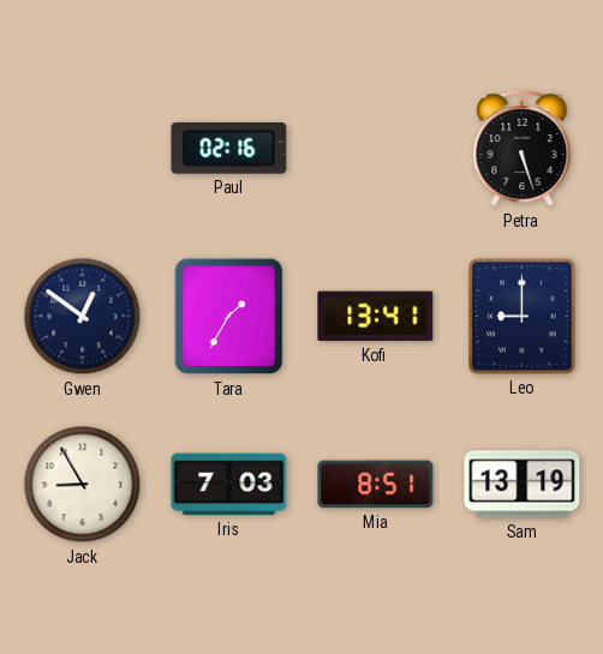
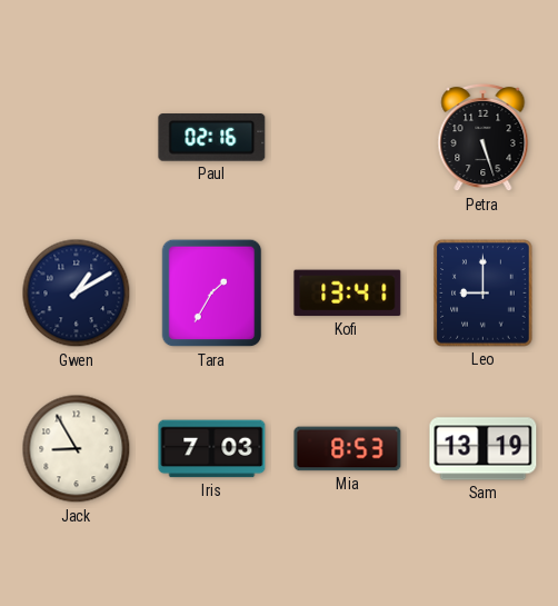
Gwen: 12:51 -> 1:10 (77, 294)
Mia: 8:51 -> 8:53 (348, 449)
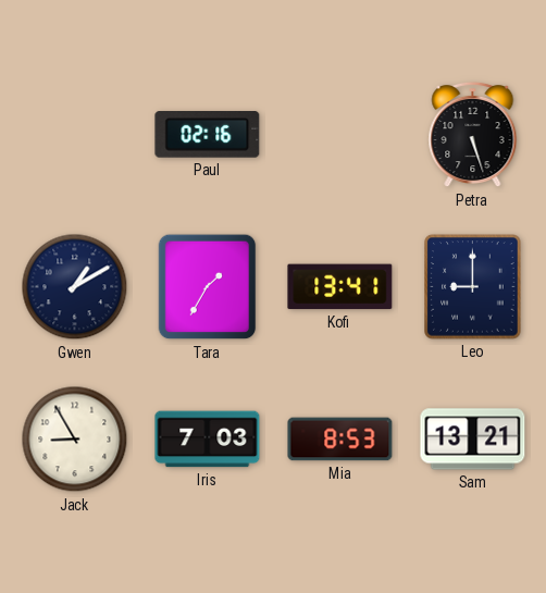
Sam: 13:19 -> 13:21 (473, 440)
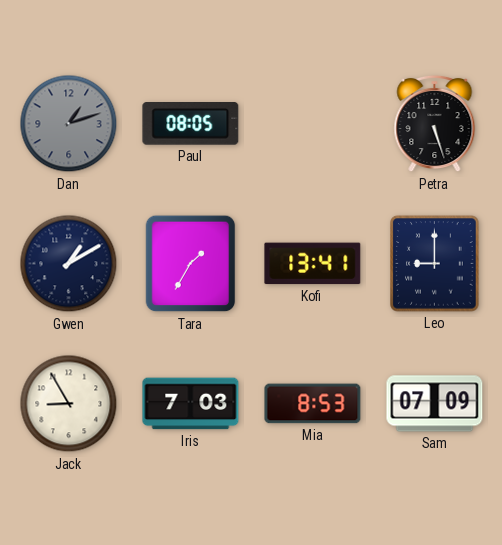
Dan: none -> 1:12 (69, 124)
Paul: 02:16 -> 08:05 (191, 124)
Sam: 13:21 -> 07:09 (435, 404)
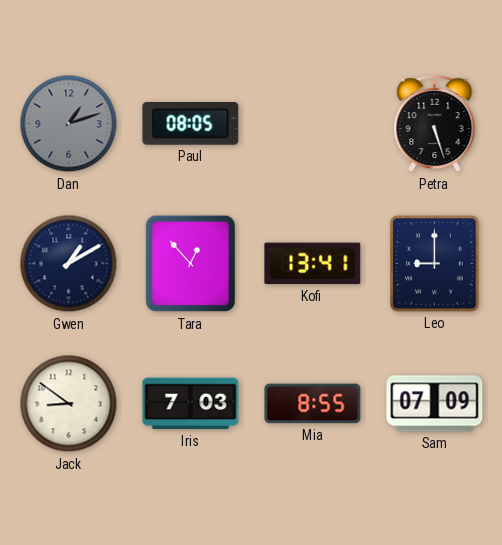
Tara: 1:35 -> 12:53 (191, 264)
Jack: 8:55 -> 8:51 (69, 404)
Mia: 8:53 -> 8:55 (313, 404)
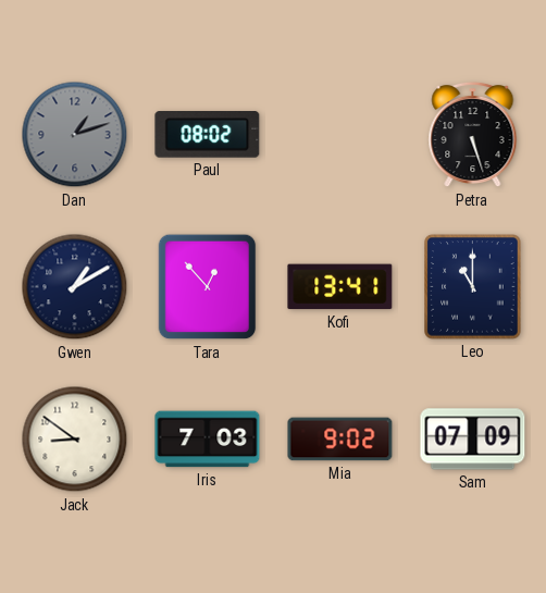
Paul: 08:05 -> 08:02 (208, 135)
Leo: 9:00 -> 11:00 (473, 287)
Mia: 8:55 -> 9:02 (340, 440)
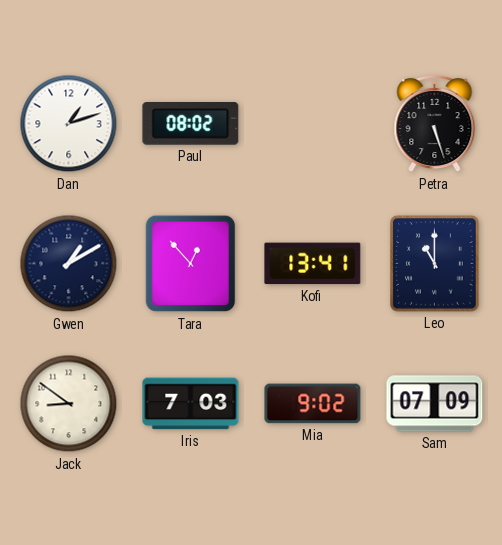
Dan dial: grey -> white (69, 124)
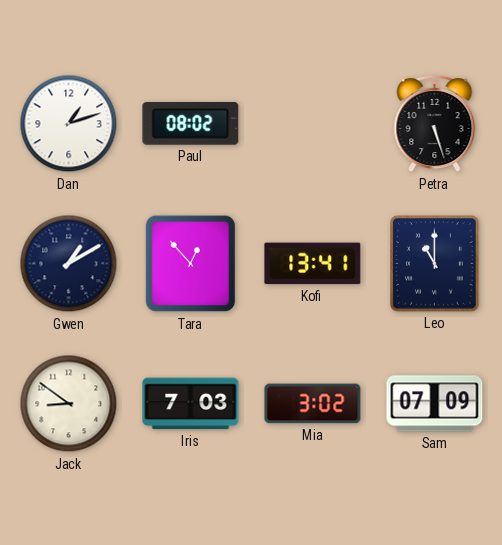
Mia: 9:02 -> 3:02 (313, 404)
